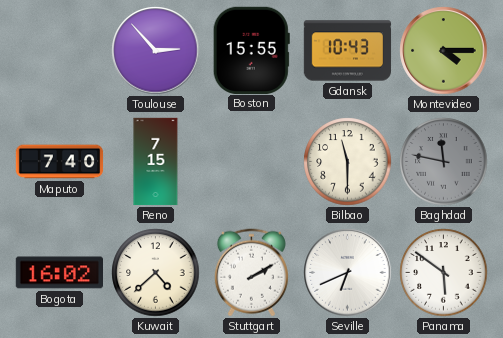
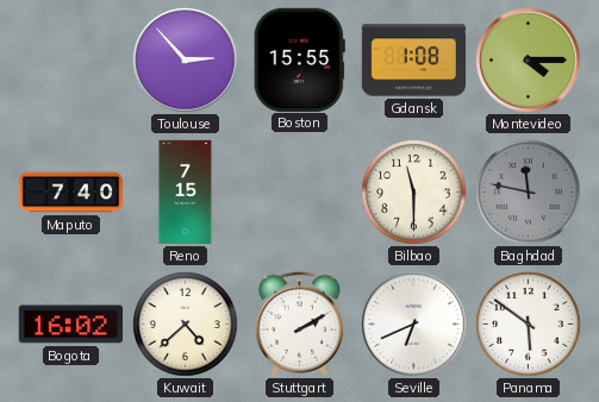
Gdansk: 10:43 -> 1:08 (414, 61)
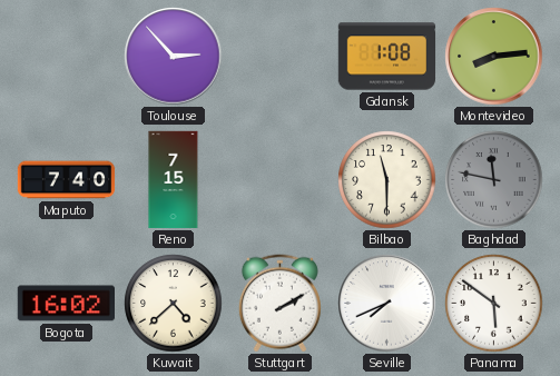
Boston: 15:55 -> none (299, 59)
Montevideo: 4:15 -> 8:14 (494, 57)
Seville: 6:41 -> 7:41 (387, 304)
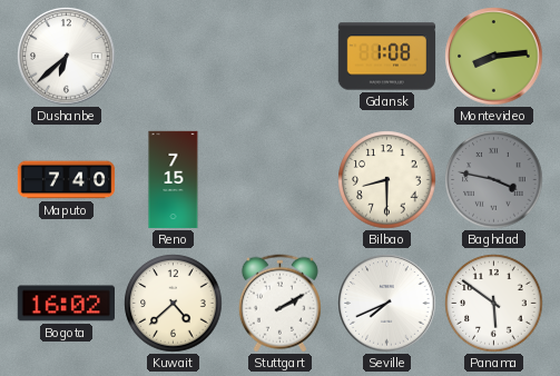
Dushanbe: none -> 6:38 (67, 57)
Toulouse: 2:53 -> none (174, 57)
Bilbao: 11:30 -> 8:30 (387, 180)
Baghdad: 11:47 -> 3:47 (494, 180)
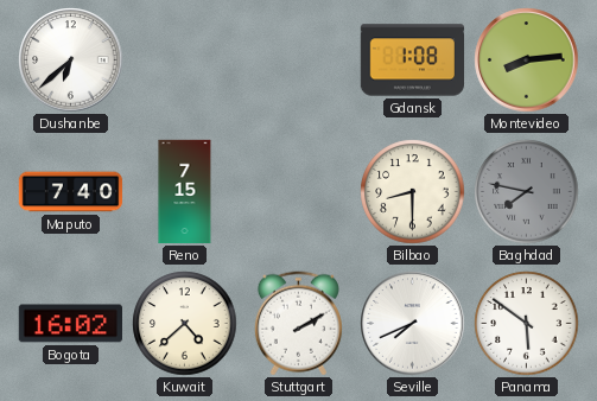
Baghdad: 3:47 -> 7:47 (527, 192)
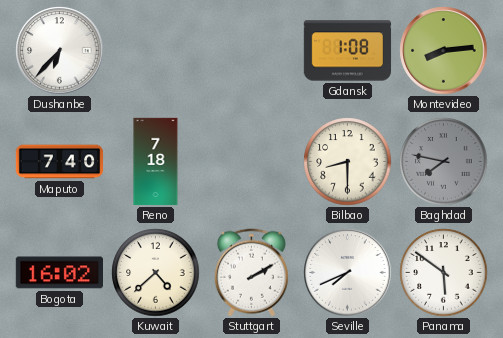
Dushanbe: 6:38 -> 6:37 (60, 51)
Reno: 7:15 -> 7:18 (156, 162)
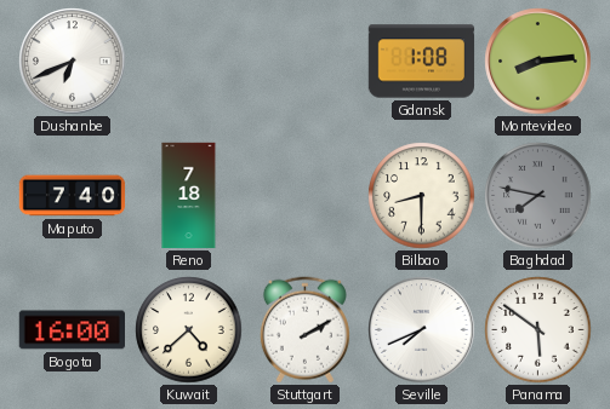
Dushanbe: 6:37 -> 6:41 (73, 62)
Bogota: 16:02 -> 16:00 (72, 330)
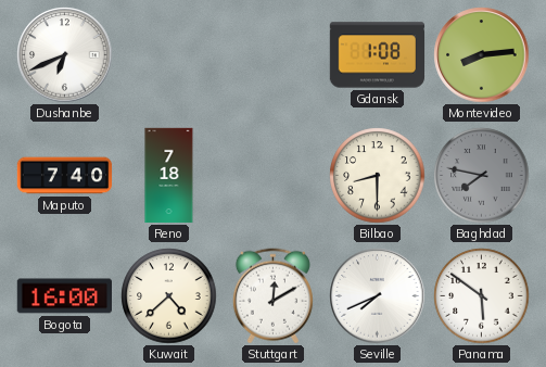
Stuttgart: 2:10 -> 12:10 (272, 296)
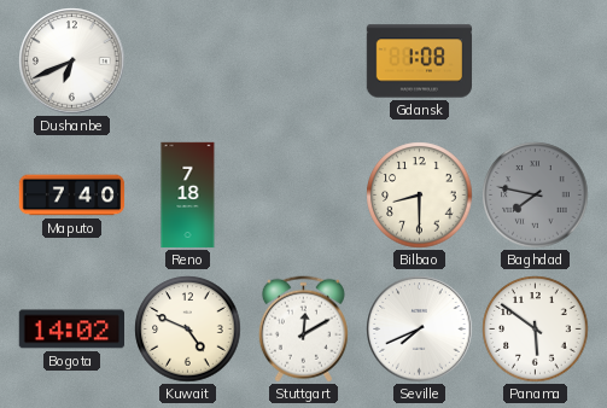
Montevideo: 8:14 -> none (482, 55)
Bogota: 16:00 -> 14:02 (71, 330)
Kuwait: 4:38 -> 4:49 (188, 330)
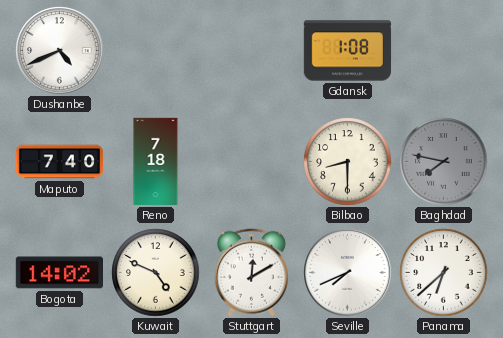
Dushanbe: 6:41 -> 4:41 (60, 51)
Panama: 5:51 -> 6:38 (444, 273)
